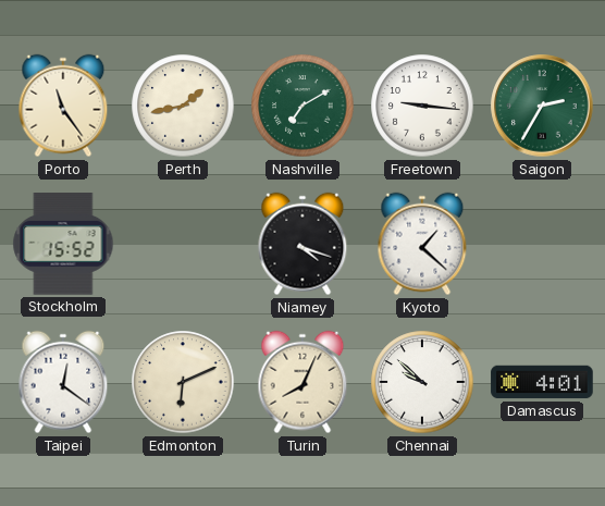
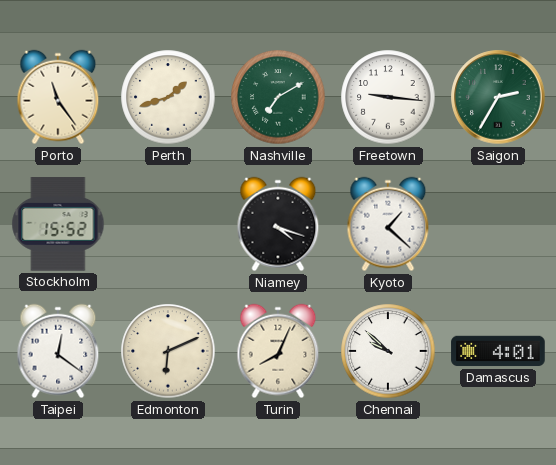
Perth: 1:43 -> 1:42 (168, 97)
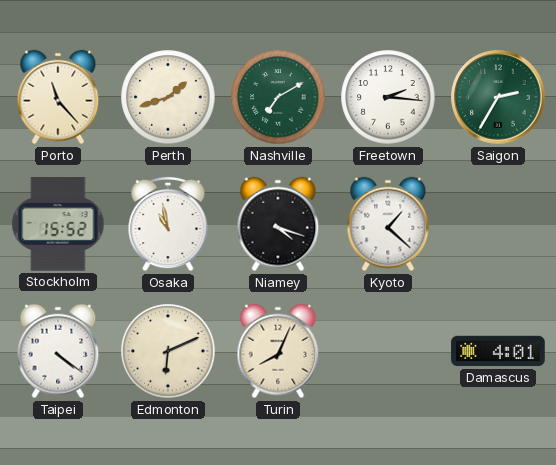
Porto: 11:24 -> 11:23 (58, 97)
Freetown: 9:16 -> 2:16 (388, 97)
Osaka: none -> 10:58 (168, 224)
Taipei: 12:21 -> 4:21 (58, 351)
Chennai: 9:52 -> none (388, 351)
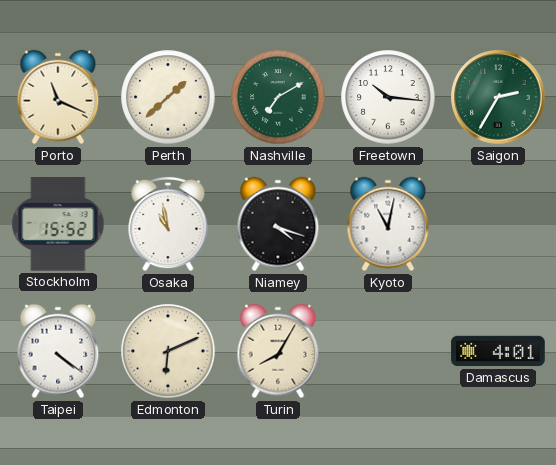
Porto: 11:23 -> 11:19 (58, 97)
Perth: 1:42 -> 1:38 (168, 97)
Freetown: 2:16 -> 10:16 (388, 97)
Kyoto: 1:22 -> 11:02 (388, 224)
Turin: 8:04 -> 8:05 (278, 351)
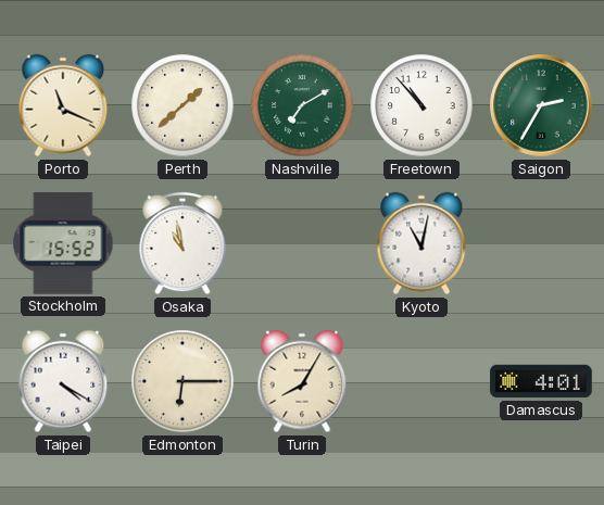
Freetown: 10:16 -> 10:53 (421, 105)
Niamey: 4:18 -> none (278, 224)
Taipei: 4:21 -> 4:20 (63, 381)
Edmonton: 6:11 -> 6:15 (183, 381)
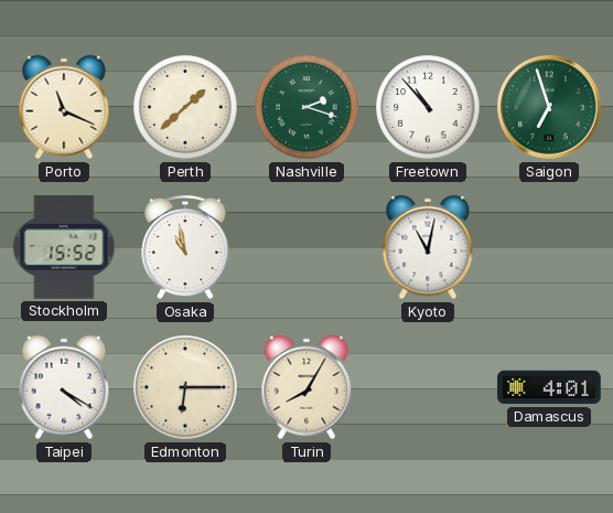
Nashville: 7:10 -> 2:18 (306, 107)
Saigon: 2:35 -> 6:57 (549, 107)
